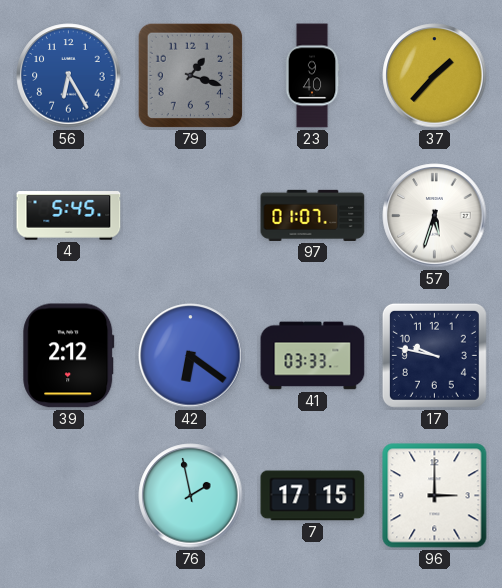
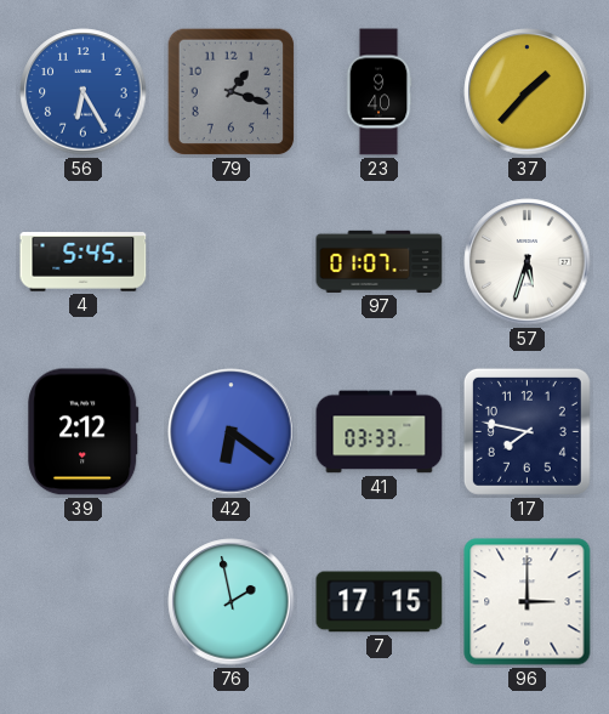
17: 9:47 -> 7:47 (527, 431)
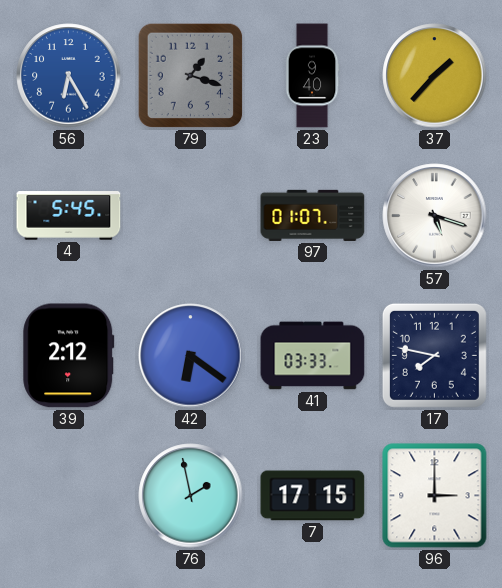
57: 5:33 -> 5:18 (435, 216)
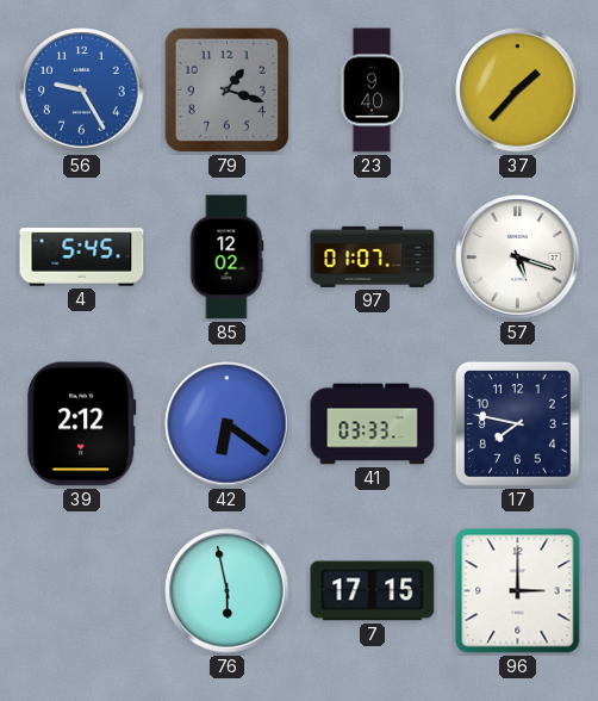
56: 6:25 -> 9:25 (82, 91)
85: none -> 12:02 (226, 258)
76: 1:58 -> 5:58 (228, 591)
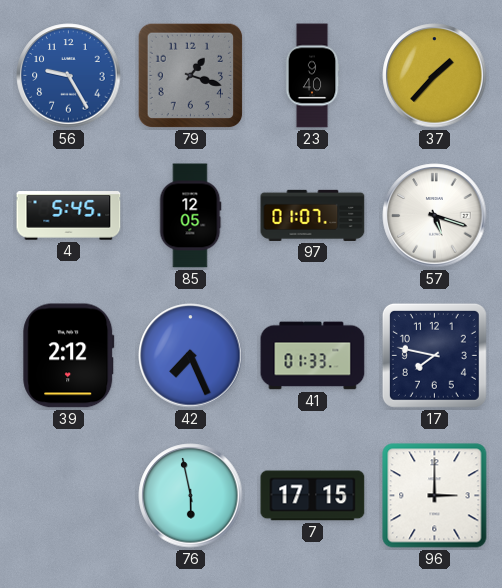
85: 12:02 -> 12:05 (190, 216)
42: 6:21 -> 7:26 (191, 356)
41: 03:33 -> 01:33 (313, 356)
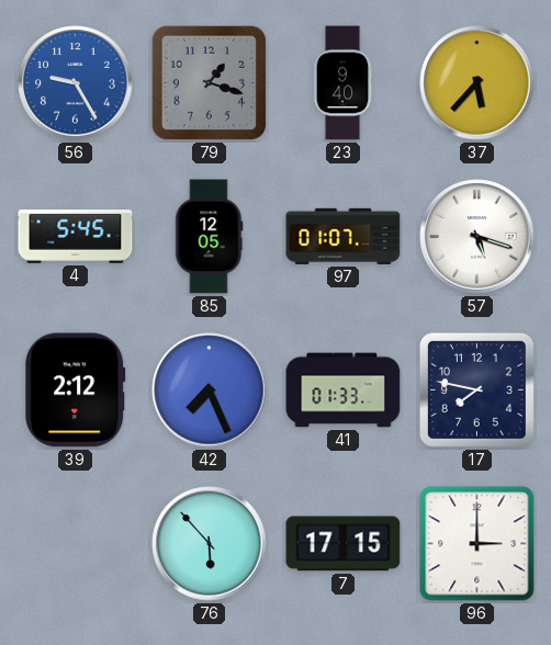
37: 1:37 -> 5:37 (477, 83)
76: 5:58 -> 5:53 (210, 544)
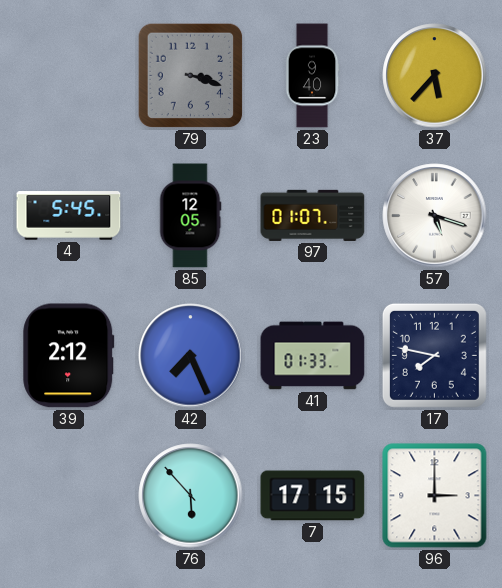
56: 9:25 -> none (76, 83)
79: 1:18 -> 3:18 (191, 76)
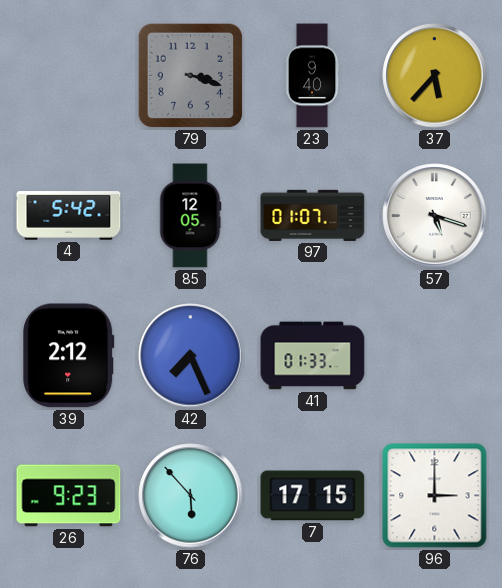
4: 5:45 -> 5:42 (69, 216)
17: 7:47 -> none (434, 355)
26: none -> 9:23 (69, 496)
